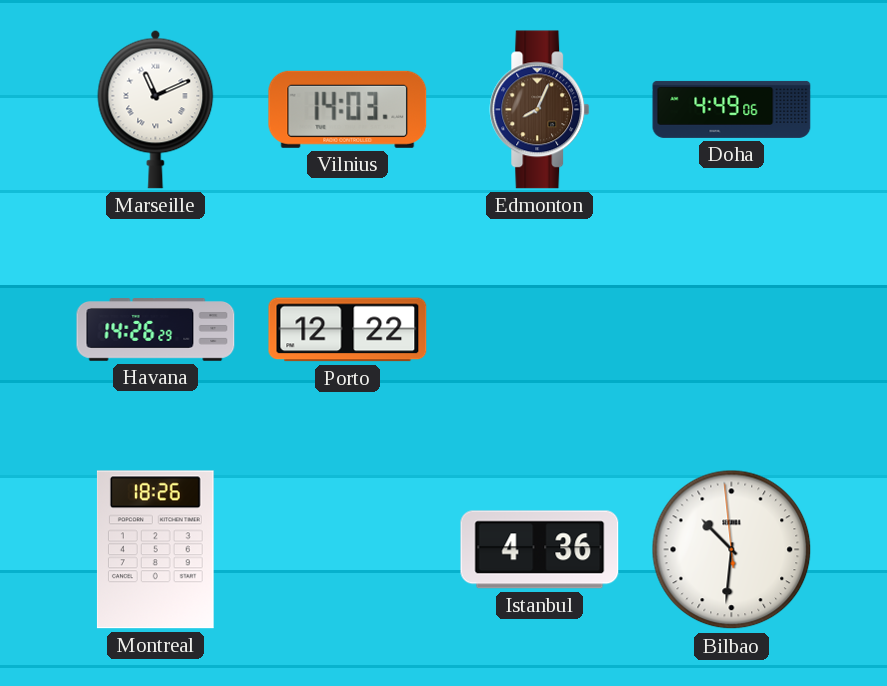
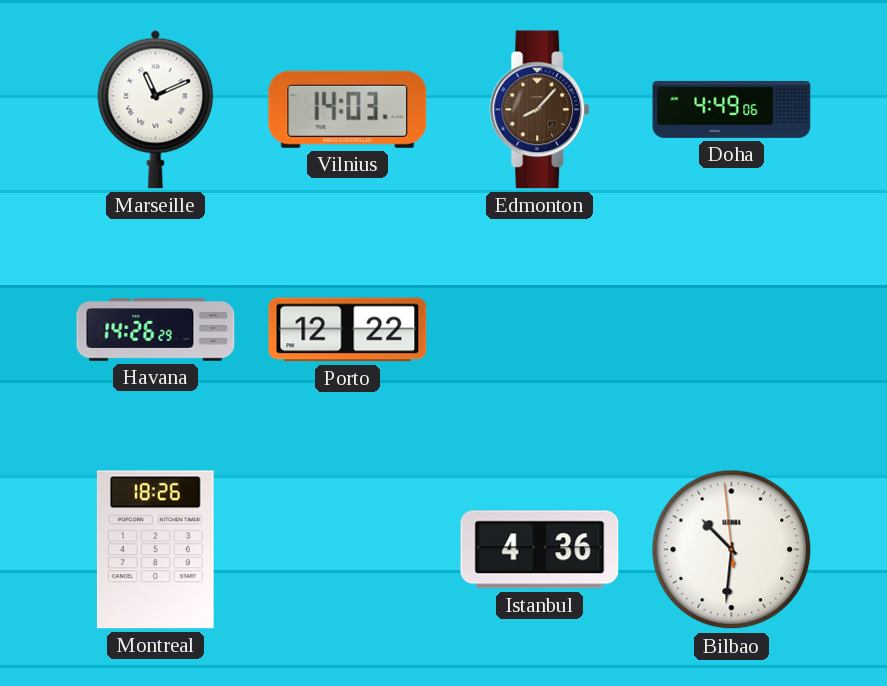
Edmonton: 8:04 -> 8:07 (540, 110)
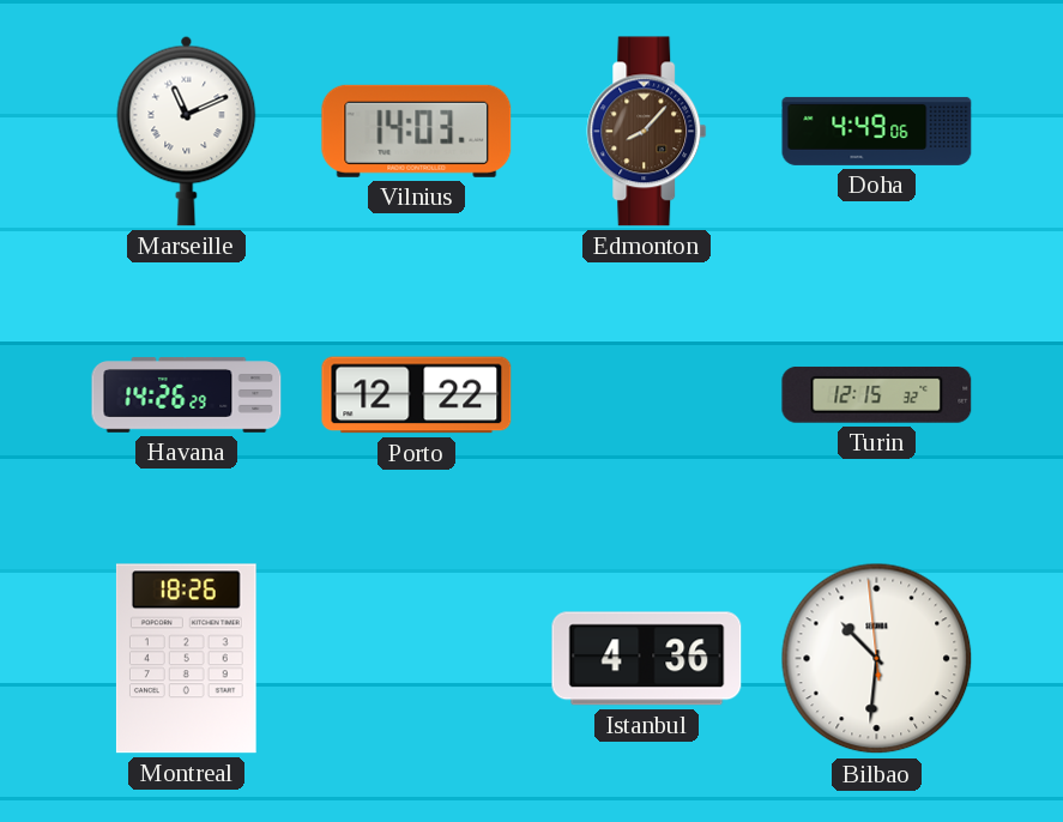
Turin: none -> 12:15 (877, 394)
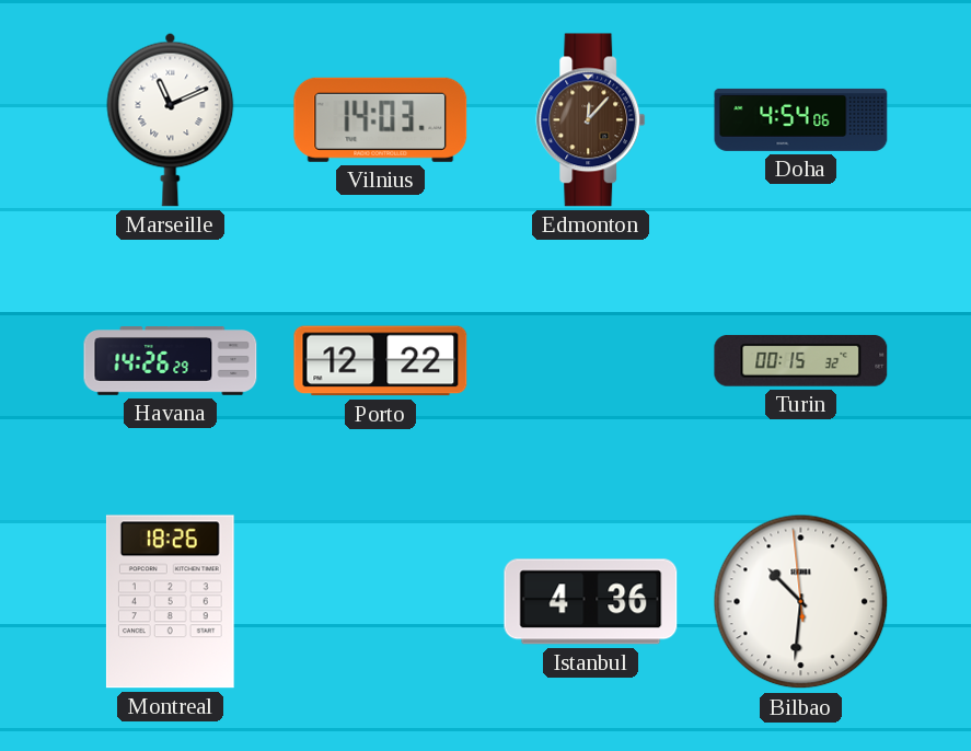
Edmonton: 8:07 -> 12:07 (591, 120)
Doha: 4:49 -> 4:54 (801, 119)
Turin: 12:15 -> 00:15 (801, 360)
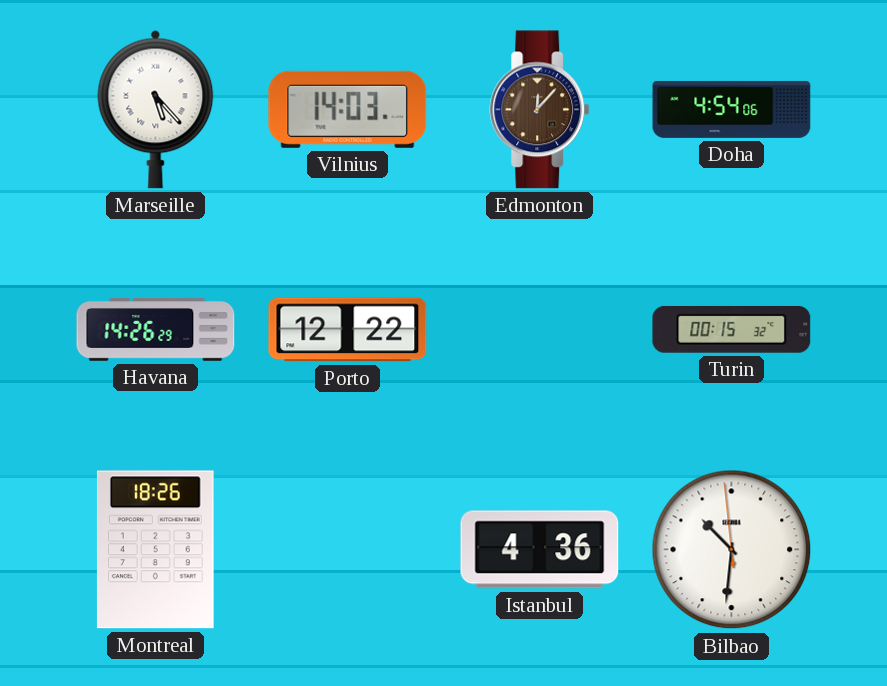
Marseille: 11:11 -> 5:23 (156, 109)
